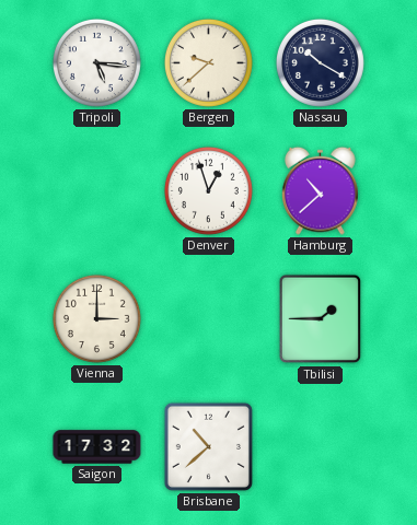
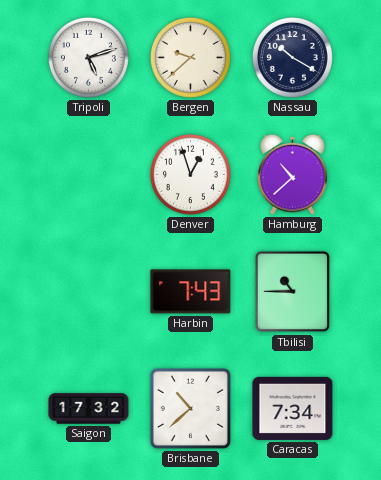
Tripoli: 5:16 -> 5:12 (88, 57)
Vienna: 3:00 -> none (96, 318)
Harbin: none -> 7:43 (191, 292)
Tbilisi: 1:45 -> 10:45 (293, 292)
Caracas: none -> 7:34 (293, 408)
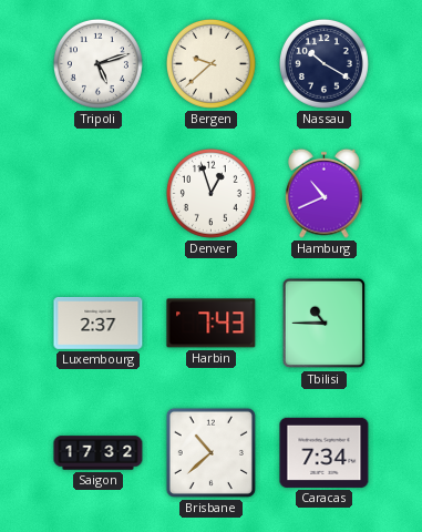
Hamburg: 10:38 -> 10:41 (325, 193)
Luxembourg: none -> 2:37 (99, 323)
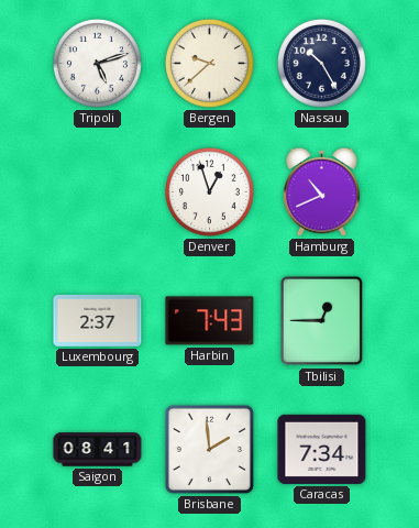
Nassau: 10:20 -> 10:25 (321, 63)
Tbilisi: 10:45 -> 12:45 (322, 321)
Saigon: 17:32 -> 08:41 (98, 450)
Brisbane: 10:38 -> 1:59 (209, 449)
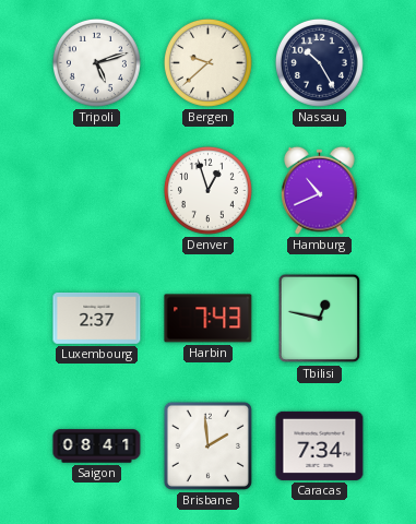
Tbilisi: 12:45 -> 12:47 (320, 319)
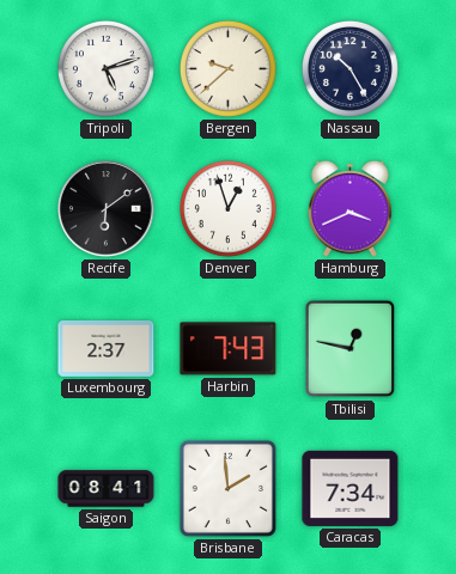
Recife: none -> 6:09 (107, 209)
Hamburg: 10:41 -> 3:41 (351, 208)
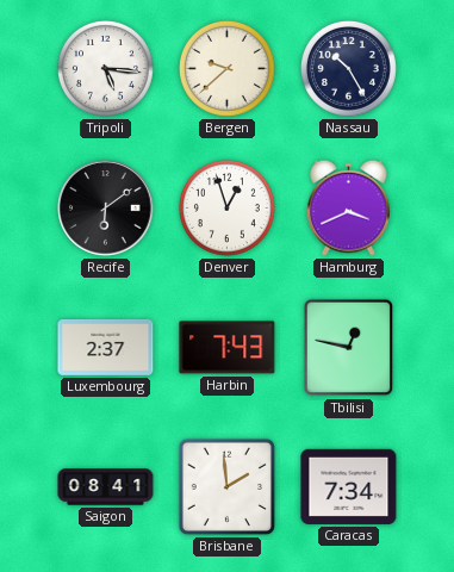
Tripoli: 5:12 -> 5:16 (105, 68)
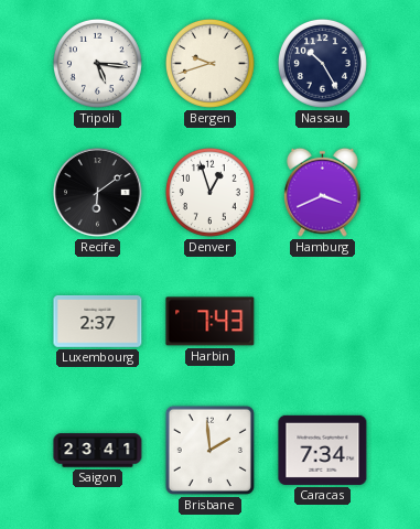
Bergen: 9:38 -> 9:42 (209, 63)
Tbilisi: 12:47 -> none (349, 348)
Saigon: 08:41 -> 23:41 (98, 451)
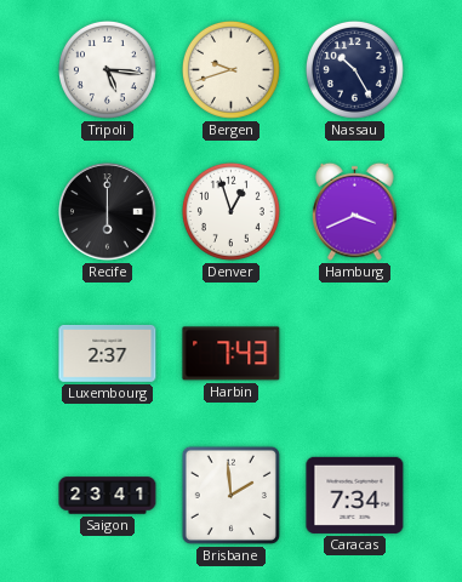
Recife: 6:09 -> 6:00 (108, 212)
